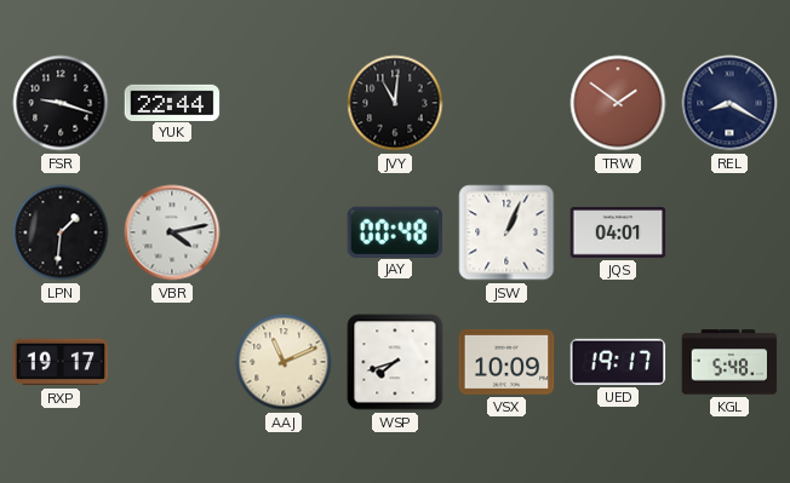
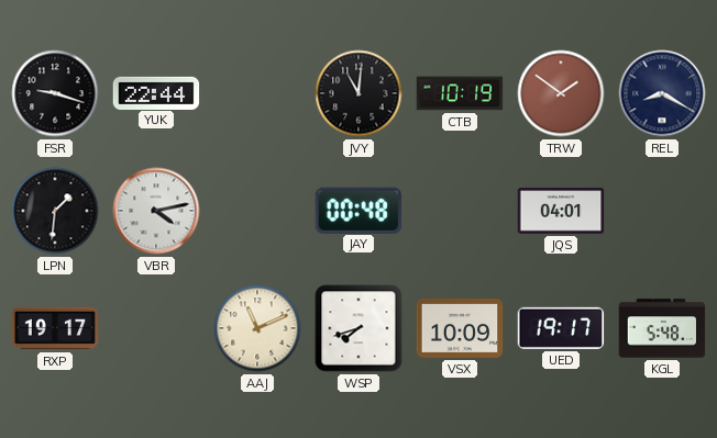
CTB: none -> 10:19 (460, 93)
JSW: 1:04 -> none (506, 232)
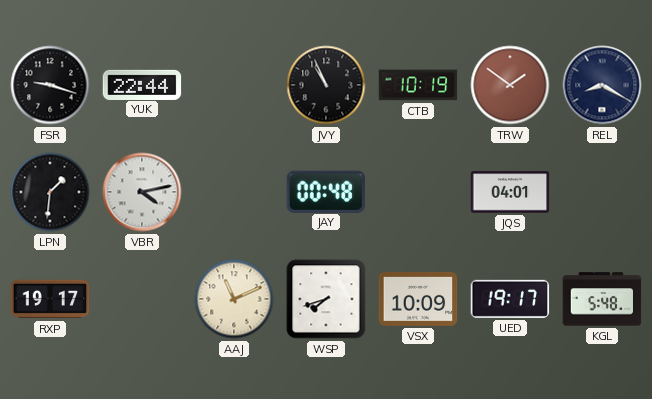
JVY: 11:01 -> 10:56 (326, 85)
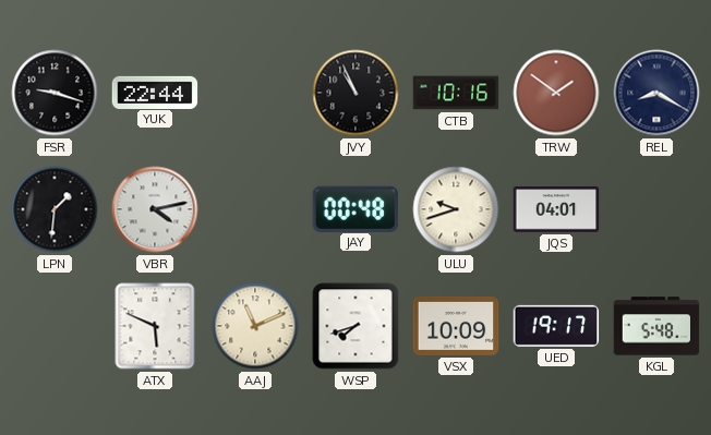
CTB: 10:19 -> 10:16 (456, 93)
ULU: none -> 9:42 (456, 209)
RXP: 19:17 -> none (50, 299)
ATX: none -> 5:49 (155, 326)
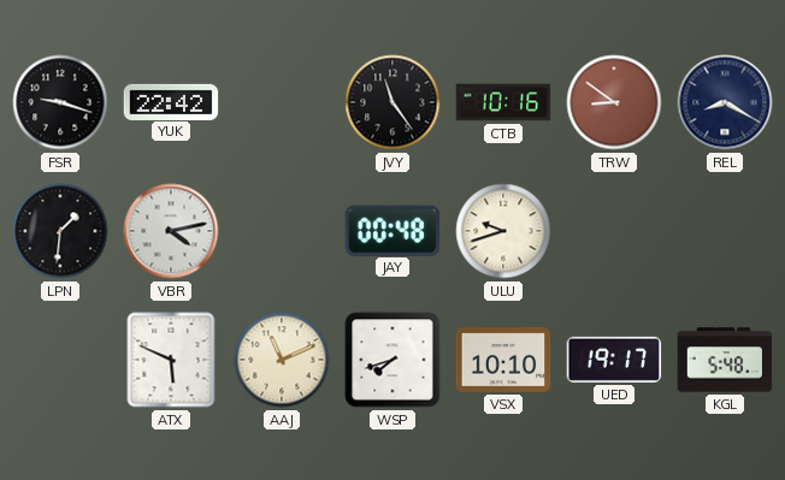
YUK: 22:44 -> 22:42 (171, 101)
JVY: 10:56 -> 11:24 (392, 102)
TRW: 1:51 -> 8:51 (614, 102)
JQS: 04:01 -> none (556, 209)
VSX: 10:09 -> 10:10 (503, 360)
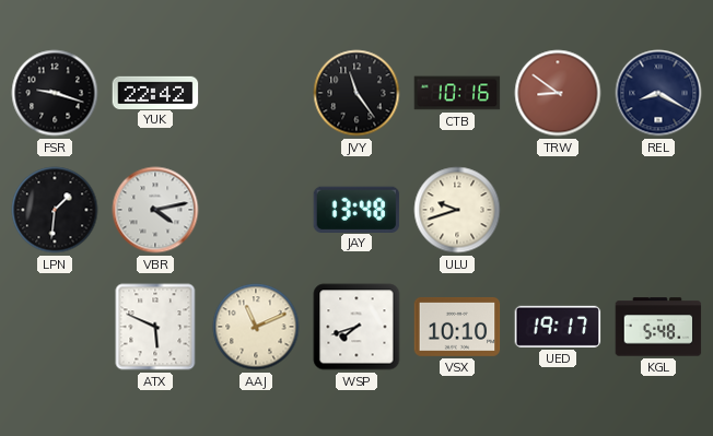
JAY: 00:48 -> 13:48 (356, 209)
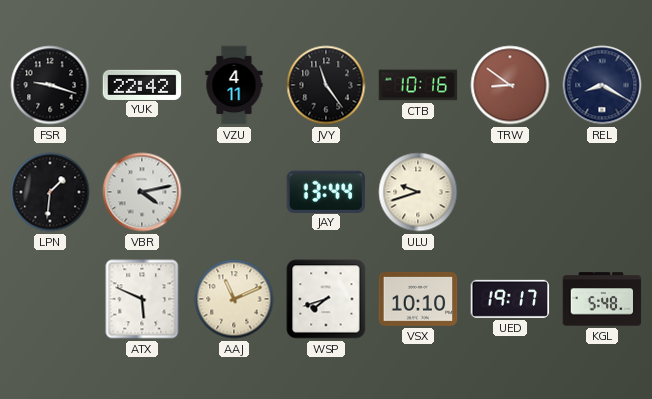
VZU: none -> 4:11 (234, 85)
JAY: 13:48 -> 13:44 (326, 191)
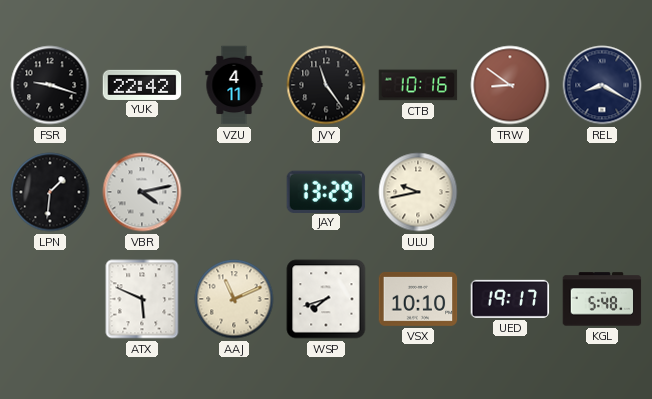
JAY: 13:44 -> 13:29 (326, 191)
ULU: 9:42 -> 9:43 (418, 192)
